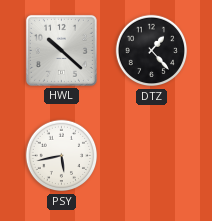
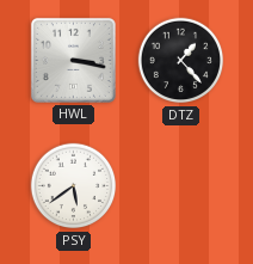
HWL: 10:22 -> 3:17 (73, 60)
PSY: 5:43 -> 5:39 (74, 186)
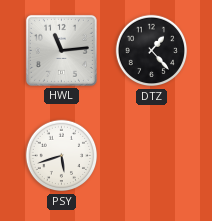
HWL: 3:17 -> 11:14 (61, 50)
PSY: 5:39 -> 5:42 (62, 156)
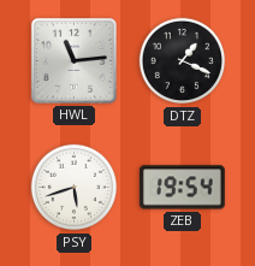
DTZ: 1:23 -> 1:19 (183, 61)
ZEB: none -> 19:54 (183, 188)
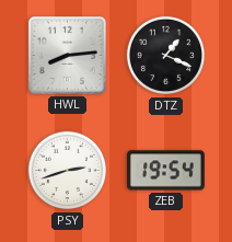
HWL: 11:14 -> 8:14 (67, 55)
PSY: 5:42 -> 2:42 (68, 171)
